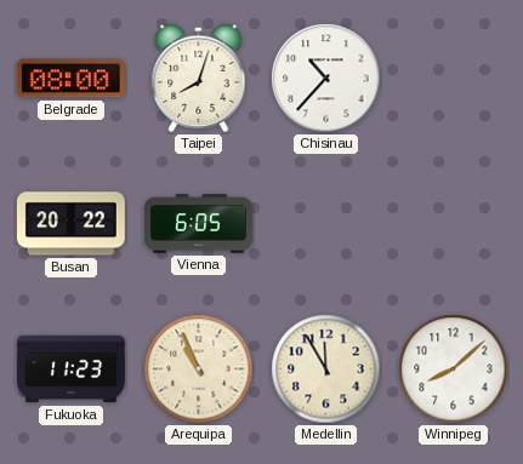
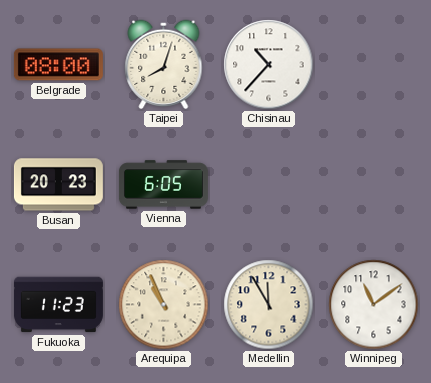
Busan: 20:22 -> 20:23 (58, 185)
Winnipeg: 8:08 -> 11:09 (374, 305)
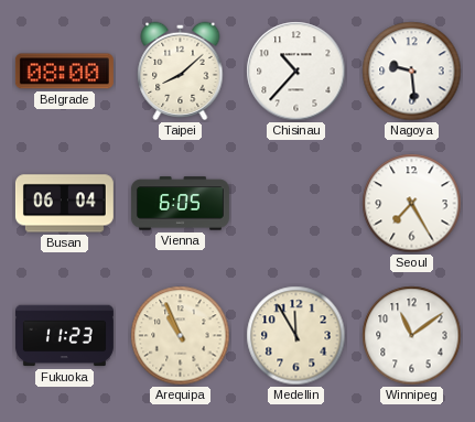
Taipei: 8:03 -> 8:08 (181, 72)
Nagoya: none -> 9:29 (412, 72)
Busan: 20:23 -> 06:04 (64, 204)
Seoul: none -> 7:25 (412, 204)
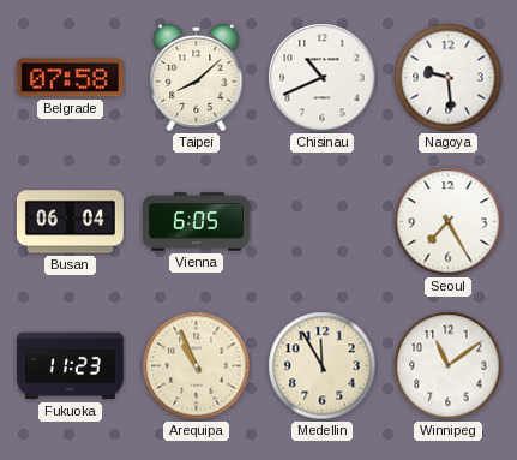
Belgrade: 08:00 -> 07:58 (70, 78)
Chisinau: 10:37 -> 10:41 (323, 78)
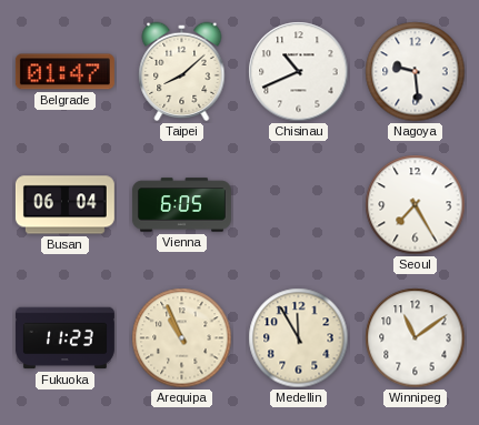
Belgrade: 07:58 -> 01:47 (64, 72)
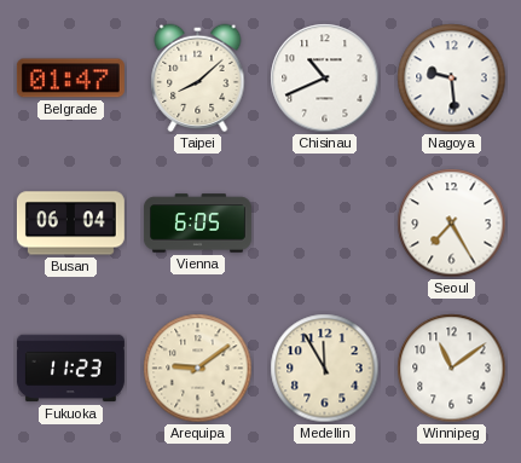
Arequipa: 10:56 -> 9:09 (198, 369)
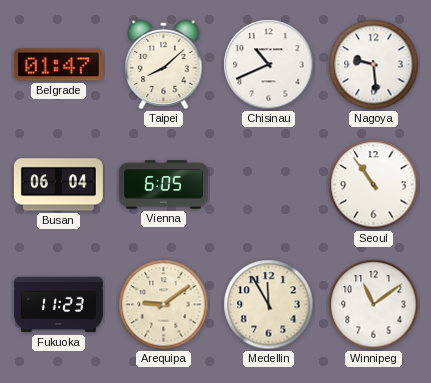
Seoul: 7:25 -> 10:54 (374, 185)
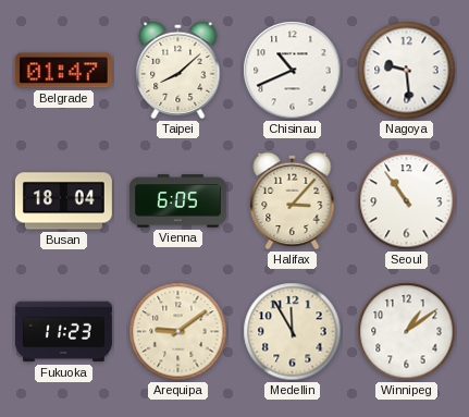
Busan: 06:04 -> 18:04 (63, 201)
Halifax: none -> 3:07 (293, 201)
Winnipeg: 11:09 -> 1:09 (407, 332)
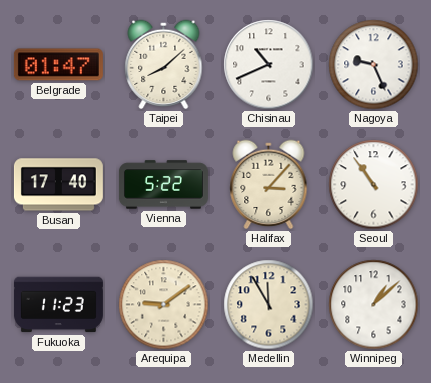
Nagoya: 9:29 -> 9:26 (374, 65)
Busan: 18:04 -> 17:40 (58, 185)
Vienna: 6:05 -> 5:22 (163, 185)
Winnipeg: 1:09 -> 1:08 (374, 305)
